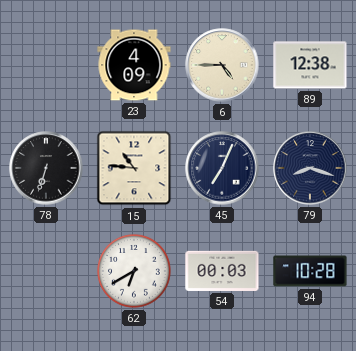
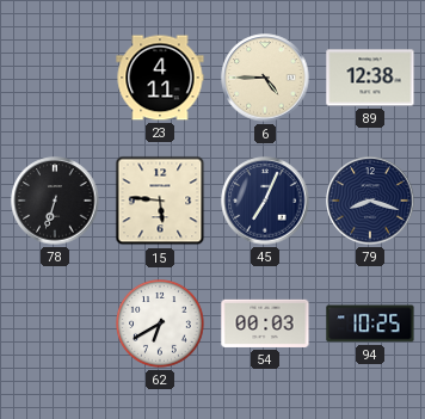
23: 4:09 -> 4:11 (160, 78)
15: 10:46 -> 5:46 (160, 201)
94: 10:28 -> 10:25 (370, 324)
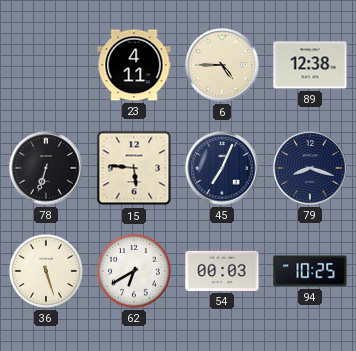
36: none -> 5:27 (47, 272)
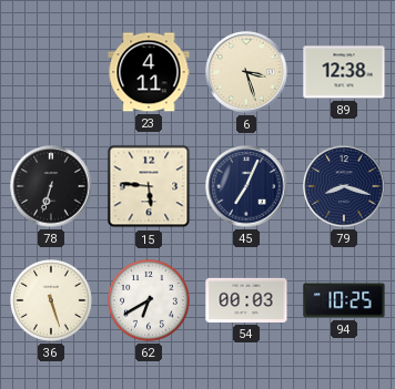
6: 4:45 -> 3:27 (246, 72)
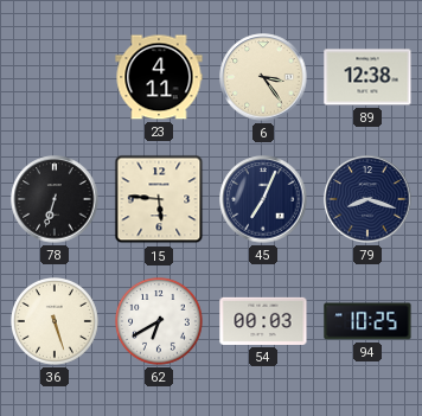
6: 3:27 -> 3:24 (263, 77)
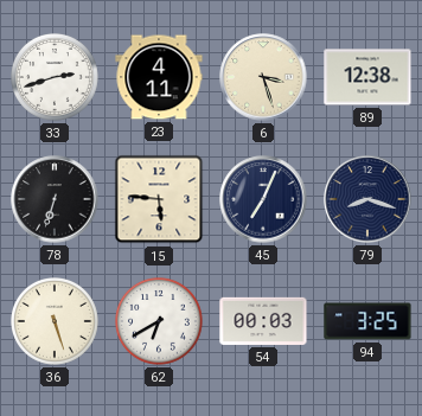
33: none -> 2:42 (56, 78)
6: 3:24 -> 3:27 (263, 77)
94: 10:25 -> 3:25 (367, 321)
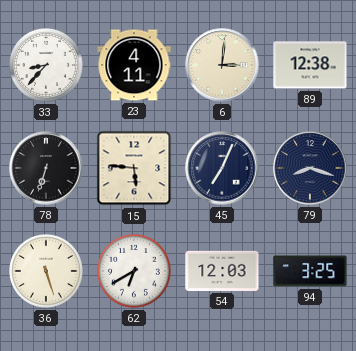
33: 2:42 -> 8:37 (47, 66)
6: 3:27 -> 3:01 (222, 65)
54: 00:03 -> 12:03 (222, 271)
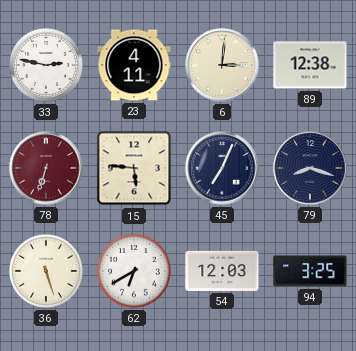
33: 8:37 -> 2:47 (47, 66)
78 dial: black -> burgundy (46, 168)
